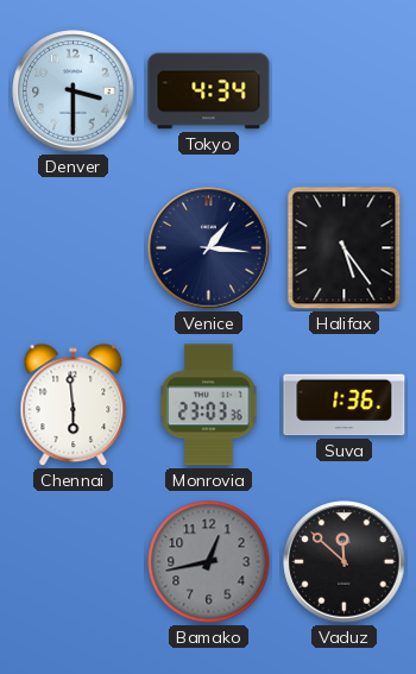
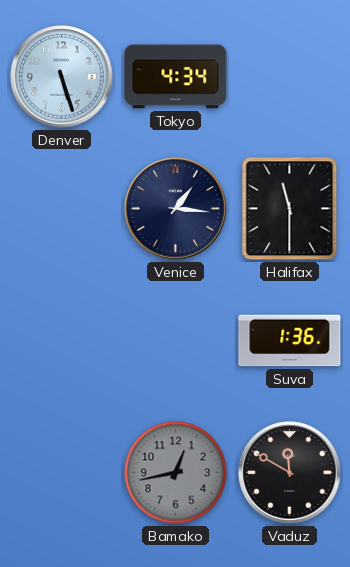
Denver: 3:30 -> 5:27 (62, 77)
Halifax: 5:24 -> 11:30 (290, 209)
Chennai: 5:59 -> none (74, 405)
Monrovia: 23:03 -> none (209, 405)
Vaduz: 11:52 -> 11:50 (290, 473)
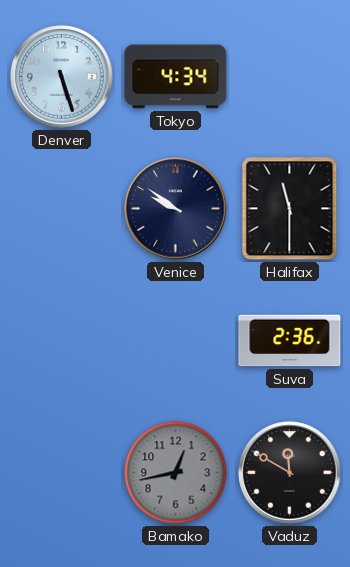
Venice: 1:16 -> 9:51 (176, 209)
Suva: 1:36 -> 2:36 (290, 341)
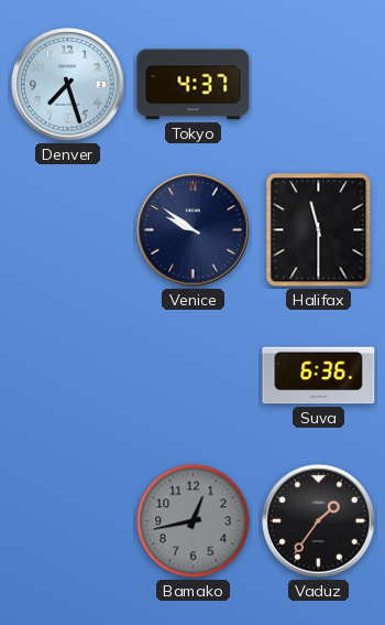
Denver: 5:27 -> 7:27 (68, 85)
Tokyo: 4:34 -> 4:37 (194, 85)
Suva: 2:36 -> 6:36 (319, 376)
Vaduz: 11:50 -> 1:36 (319, 521)
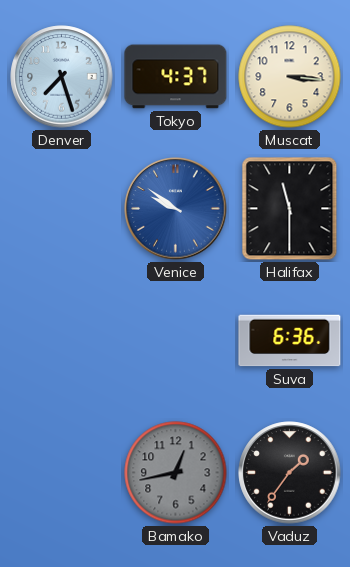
Muscat: none -> 3:16 (290, 77)
Venice dial: navy -> blue (176, 209)
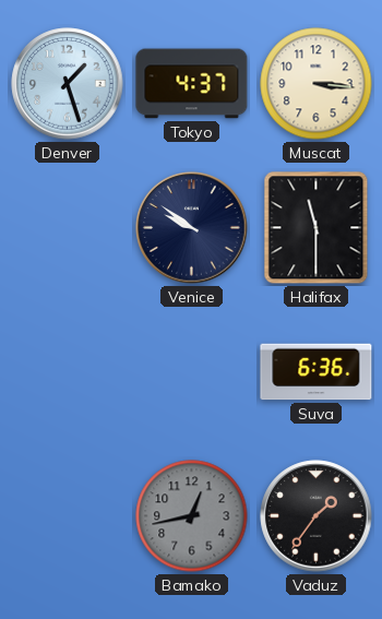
Denver: 7:27 -> 1:27 (68, 84)
Venice dial: blue -> navy (192, 228)
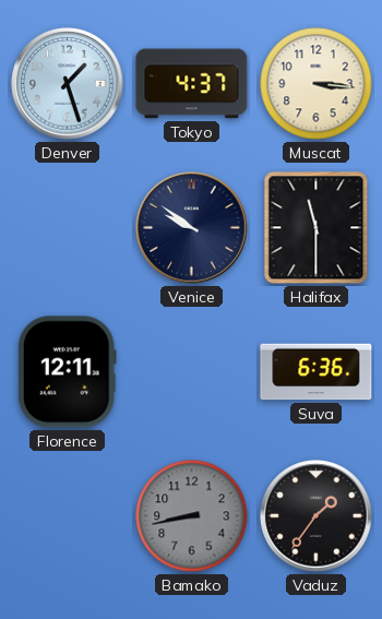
Florence: none -> 12:11 (67, 372)
Bamako: 12:43 -> 8:43 (192, 516)
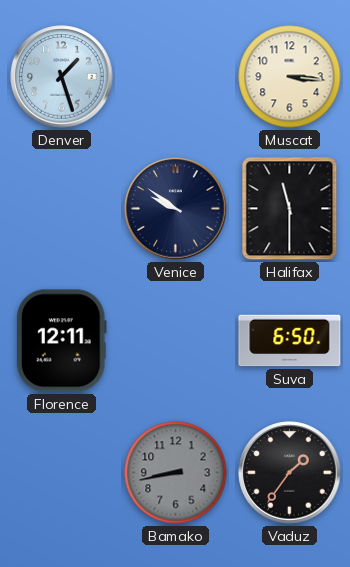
Tokyo: 4:37 -> none (192, 84)
Suva: 6:36 -> 6:50 (290, 341)
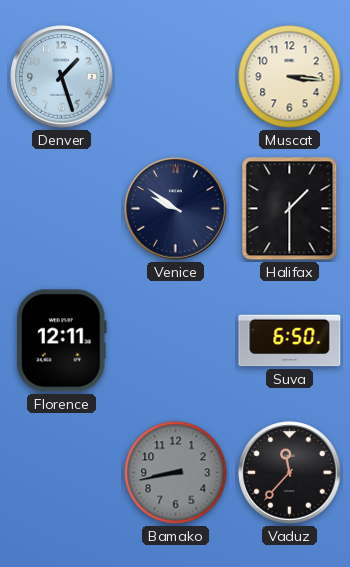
Halifax: 11:30 -> 1:30 (290, 209)
Vaduz: 1:36 -> 11:37 (290, 473)
